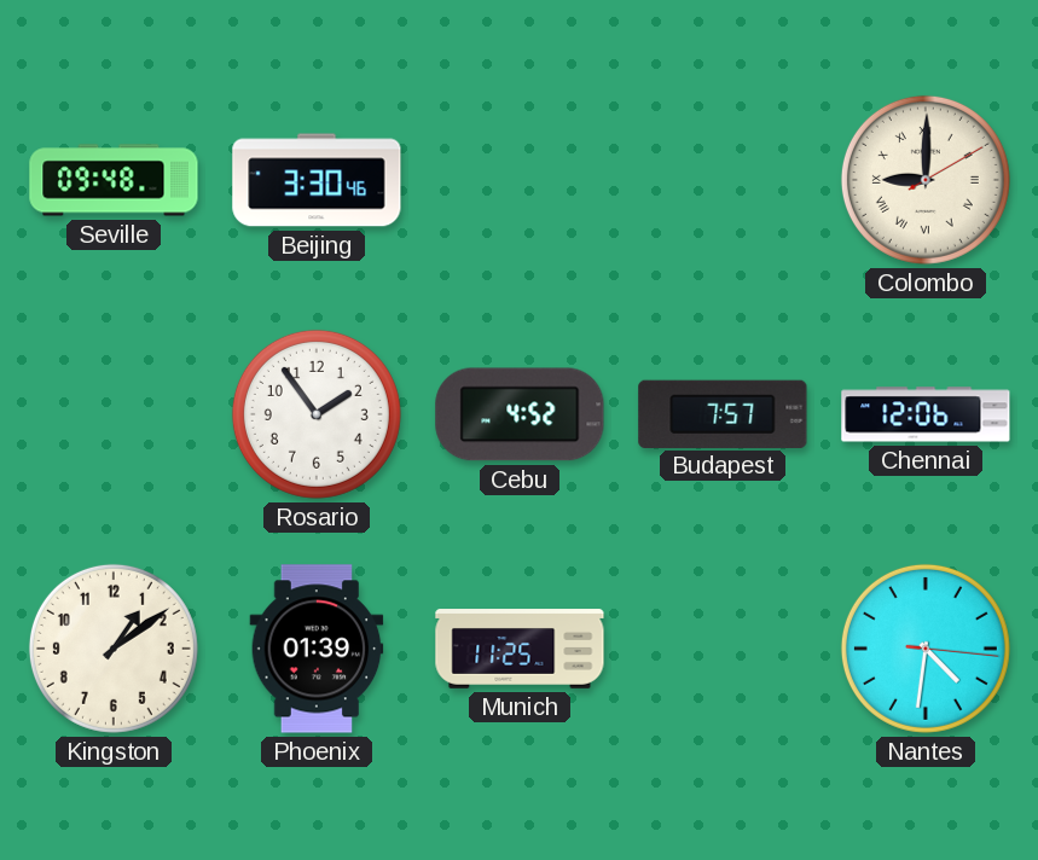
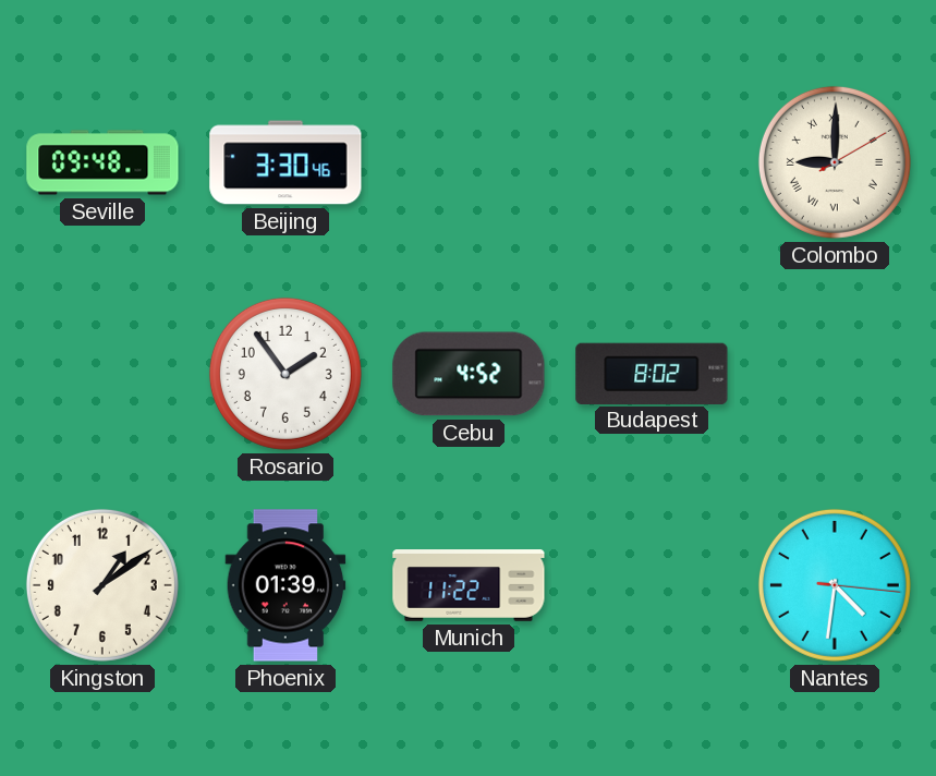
Budapest: 7:57 -> 8:02 (652, 373)
Chennai: 12:06 -> none (926, 414)
Munich: 11:25 -> 11:22 (469, 585)
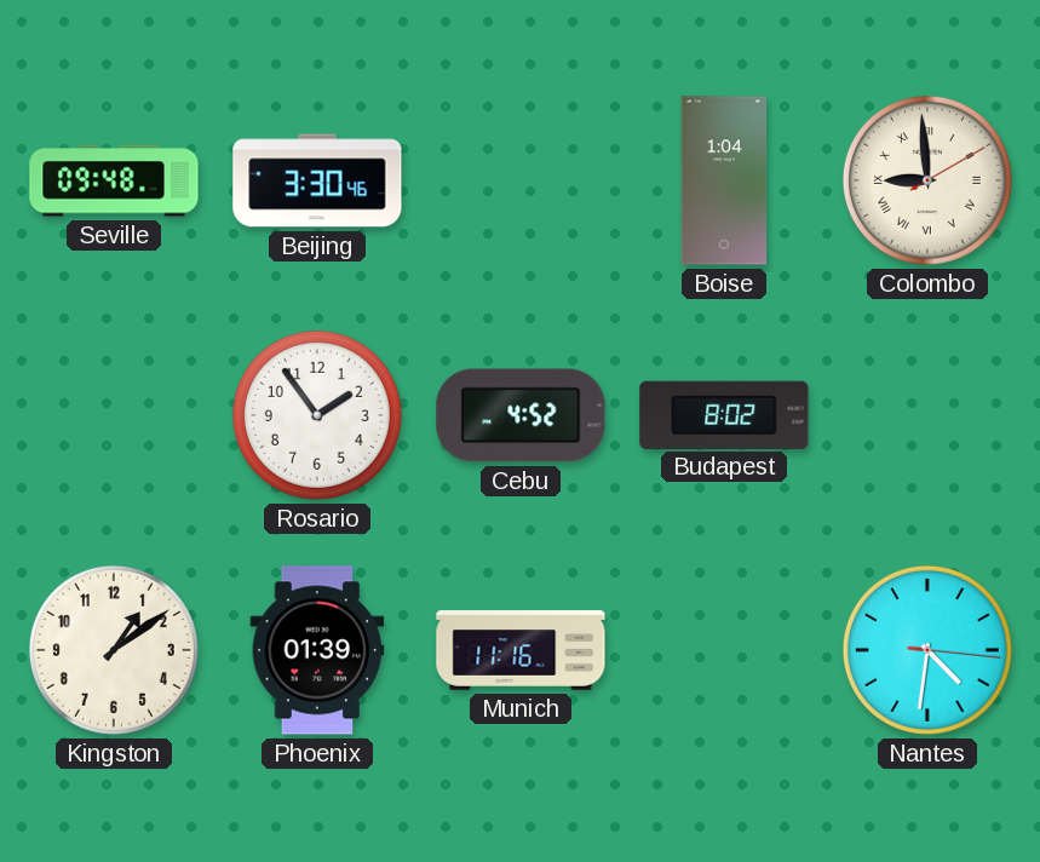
Boise: none -> 1:04 (724, 180)
Colombo: 9:00 -> 8:59 (927, 180)
Munich: 11:22 -> 11:16 (521, 650)
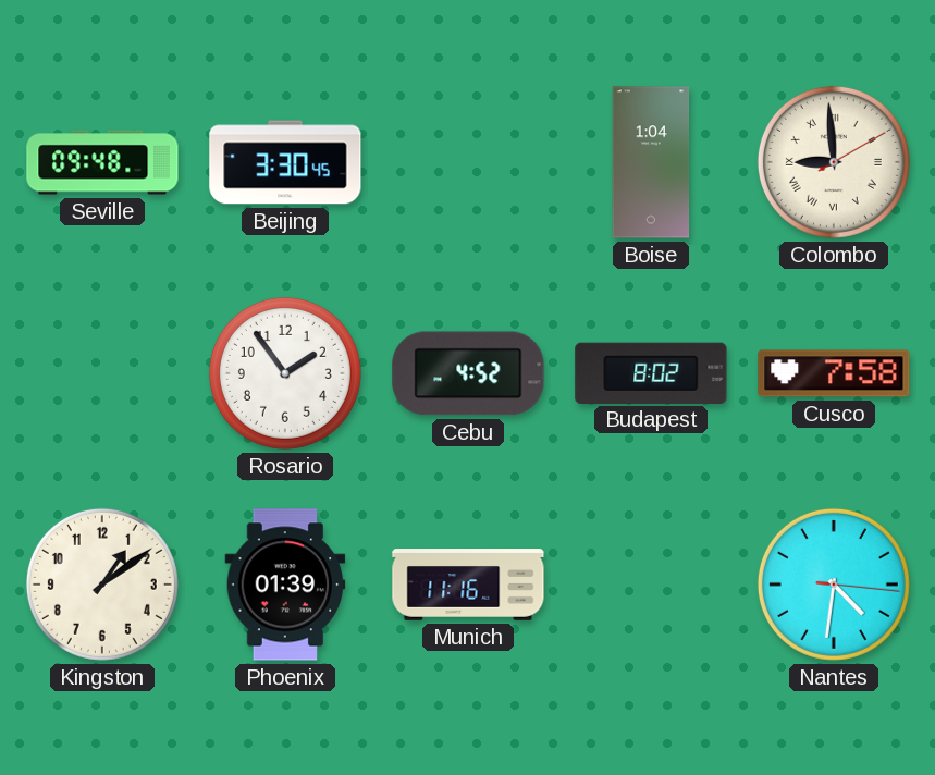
Beijing: 3:30:46 -> 3:30:45 (285, 162)
Cusco: none -> 7:58 (834, 373)
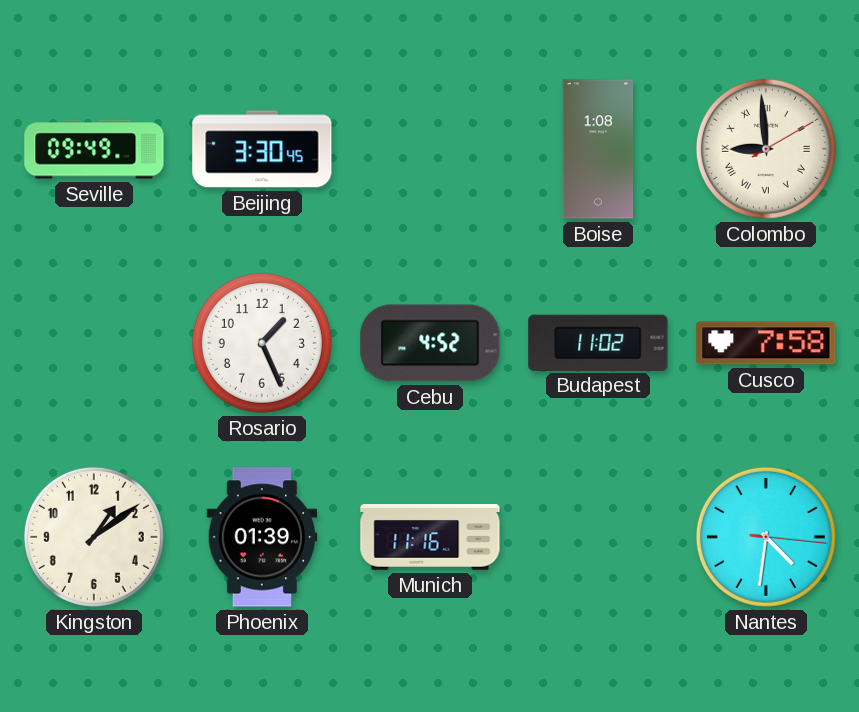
Seville: 09:48 -> 09:49 (94, 149)
Boise: 1:04 -> 1:08 (598, 149)
Rosario: 1:54 -> 1:26 (262, 343)
Budapest: 8:02 -> 11:02 (598, 342)
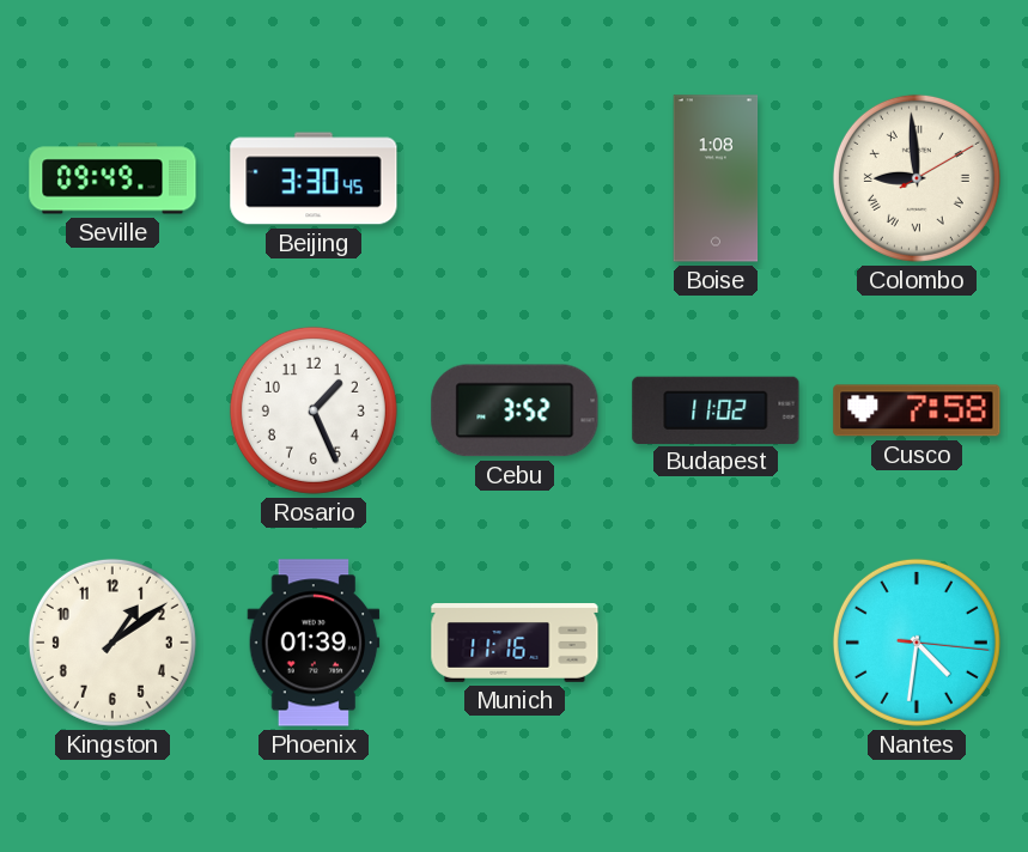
Cebu: 4:52 -> 3:52 (515, 410)
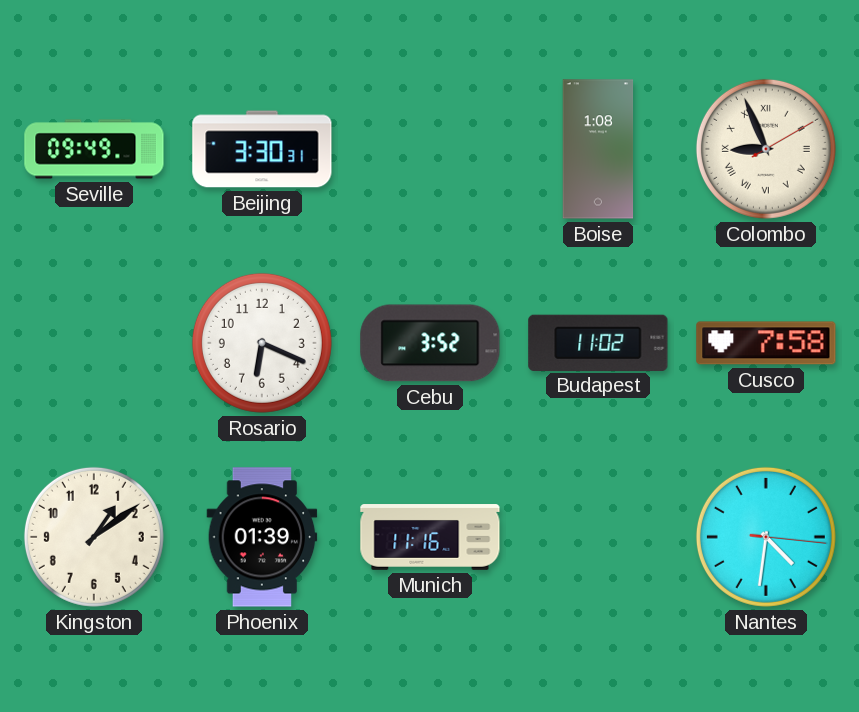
Beijing: 3:30:45 -> 3:30:31 (262, 149)
Colombo: 8:59 -> 8:56 (766, 149)
Rosario: 1:26 -> 6:19 (262, 343)
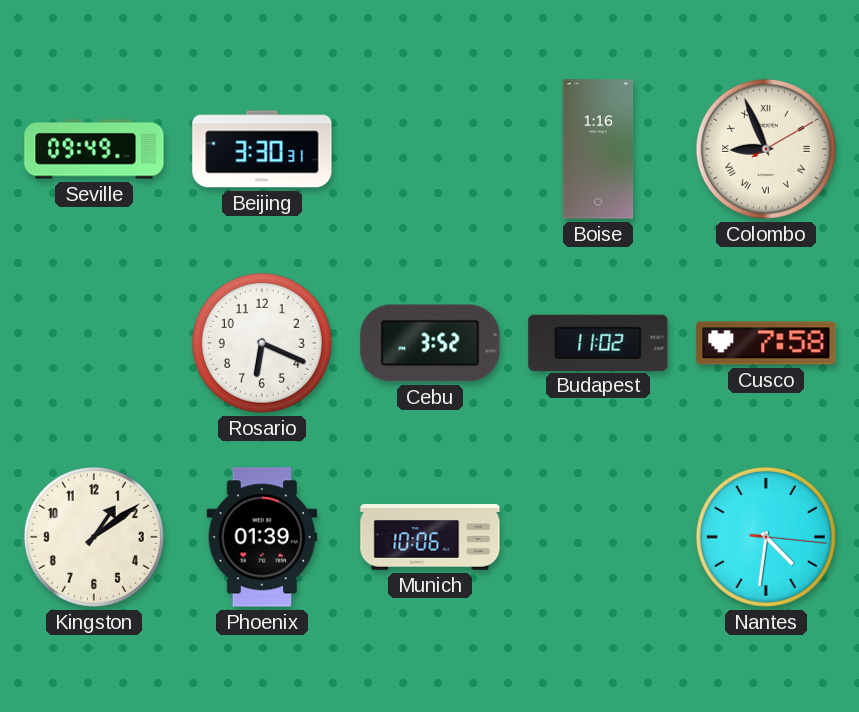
Boise: 1:08 -> 1:16 (598, 149)
Munich: 11:16 -> 10:06 (430, 537)
